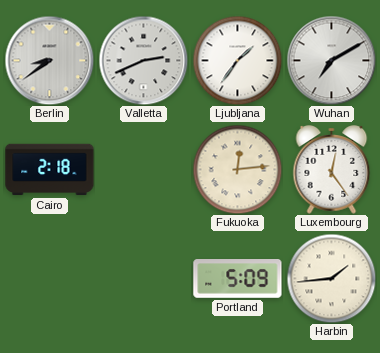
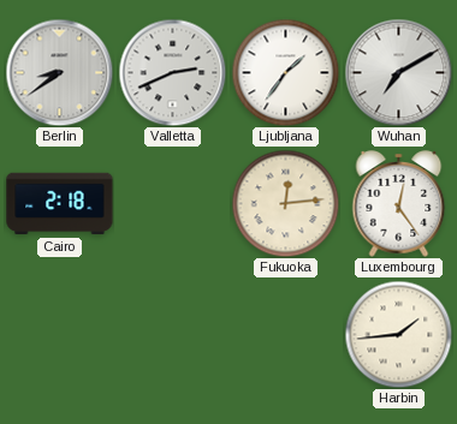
Portland: 5:09 -> none (238, 279)
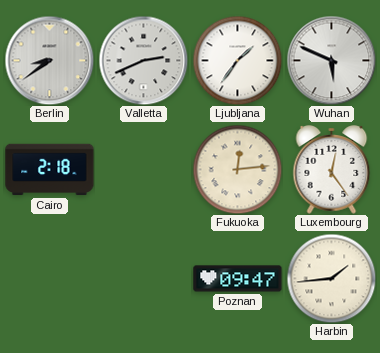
Wuhan: 7:10 -> 5:49 (331, 60)
Poznan: none -> 09:47 (238, 279)
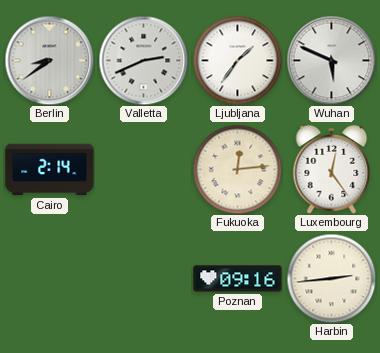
Cairo: 2:18 -> 2:14 (50, 170)
Poznan: 09:47 -> 09:16 (238, 279)
Harbin: 1:44 -> 2:44 (331, 278)
